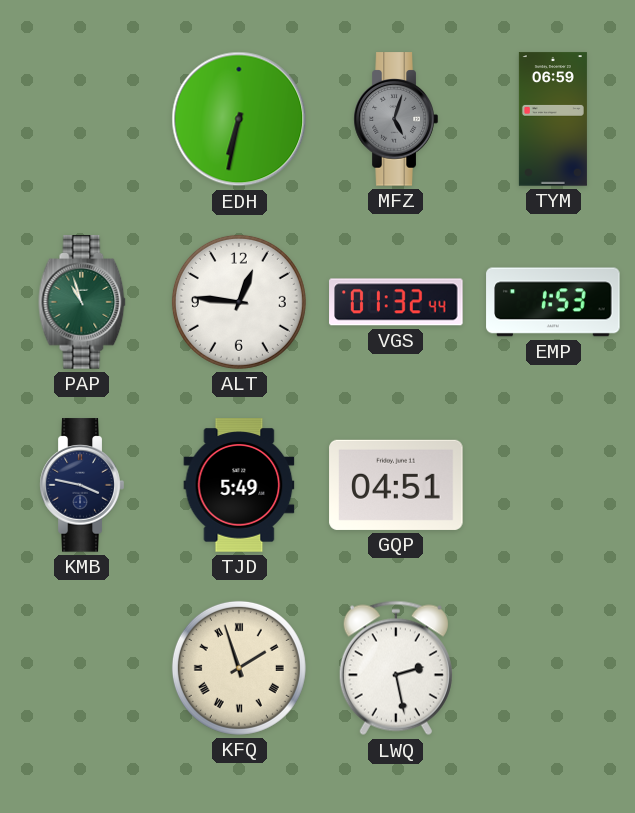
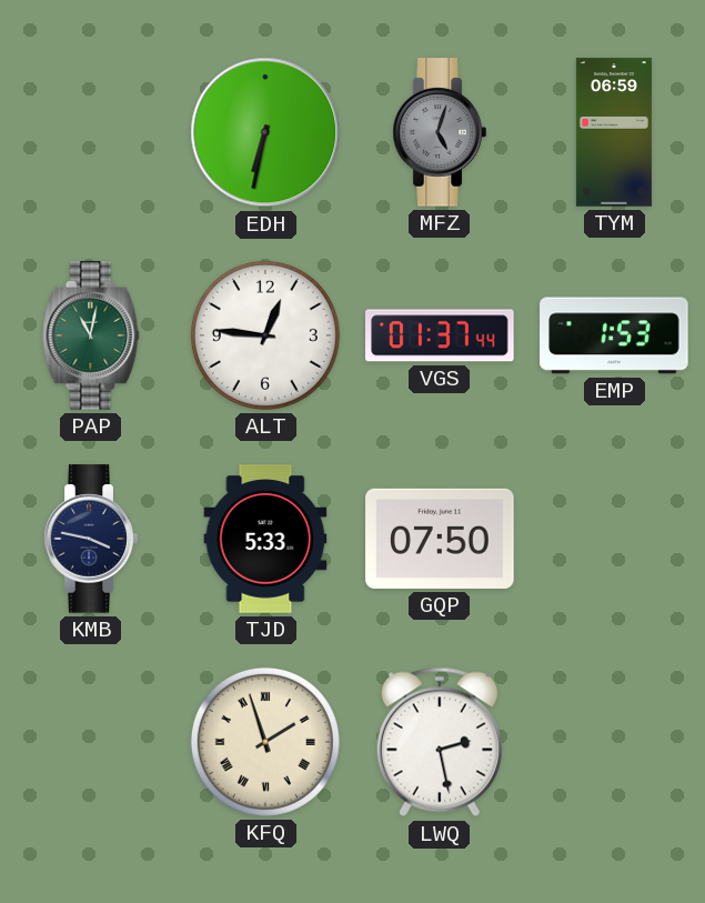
PAP: 10:57 -> 11:02 (91, 335)
VGS: 01:32 -> 01:37 (440, 335)
TJD: 5:49 -> 5:33 (265, 539)
GQP: 04:51 -> 07:50 (440, 539)
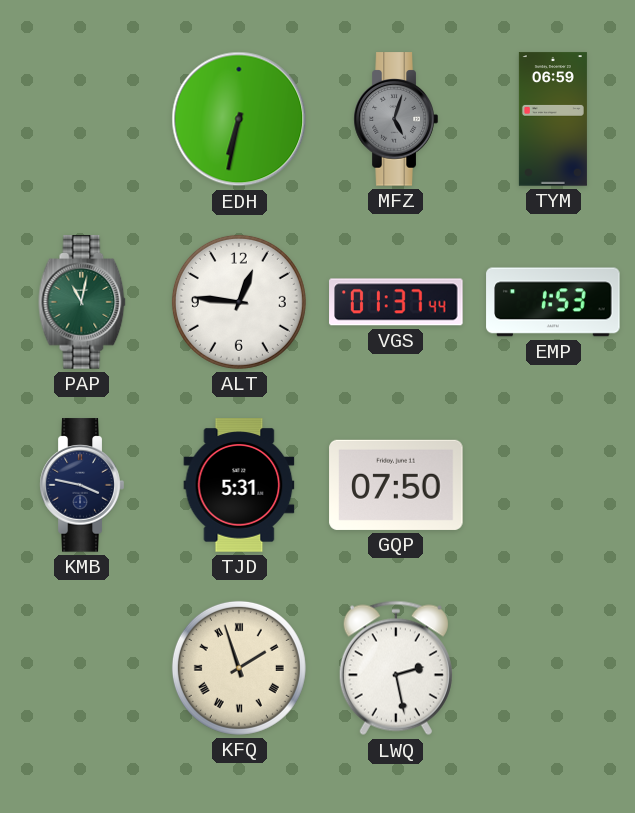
TJD: 5:33 -> 5:31 (239, 485)
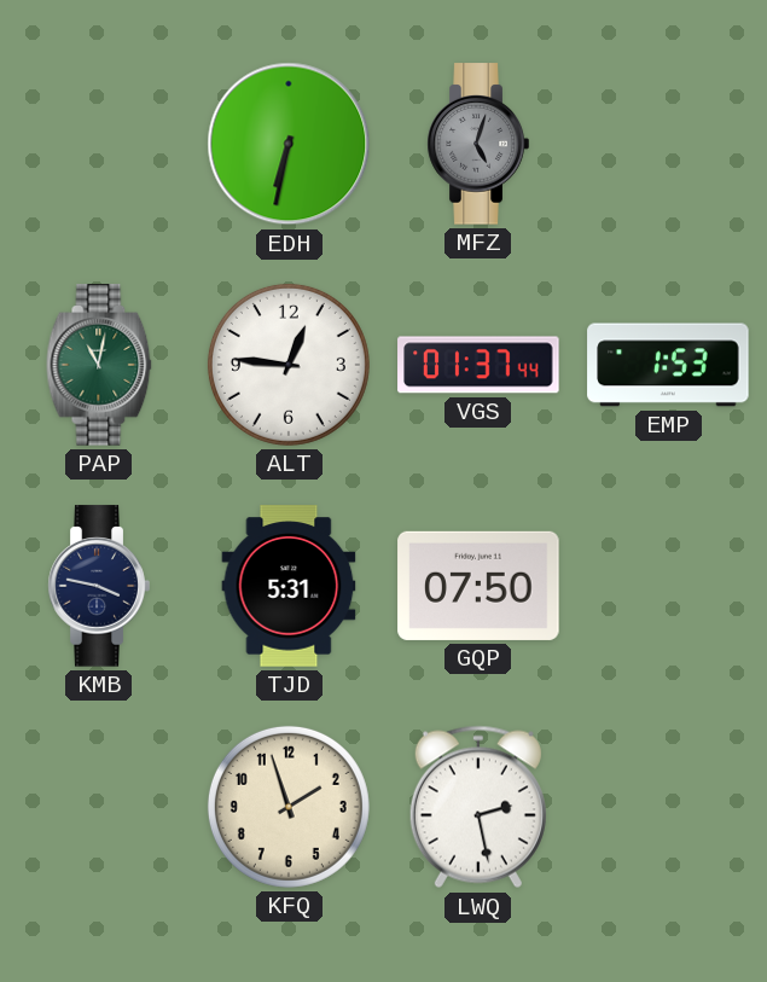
TYM: 06:59 -> none (553, 119)
KFQ numerals: Roman -> Arabic (289, 807)
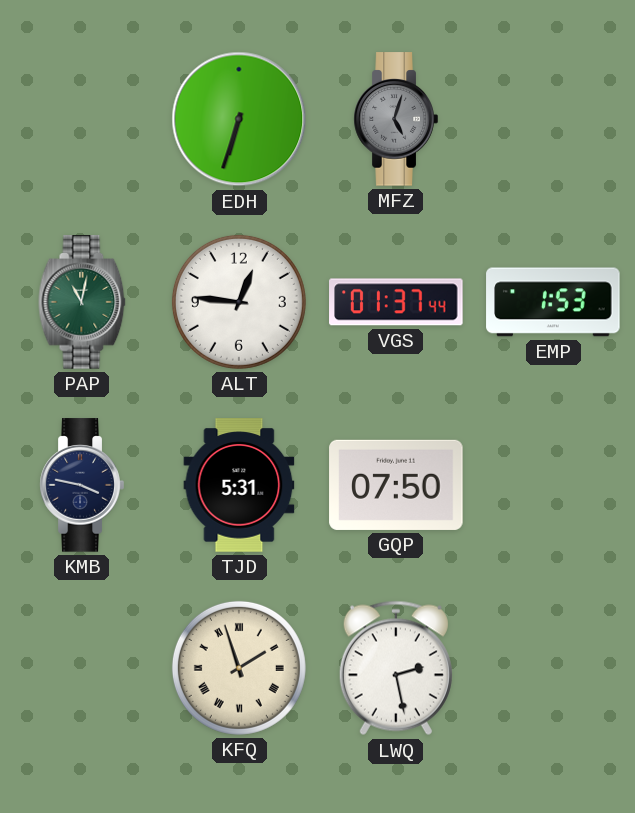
EDH: 6:32 -> 6:33 (239, 119)
KFQ numerals: Arabic -> Roman (239, 668)
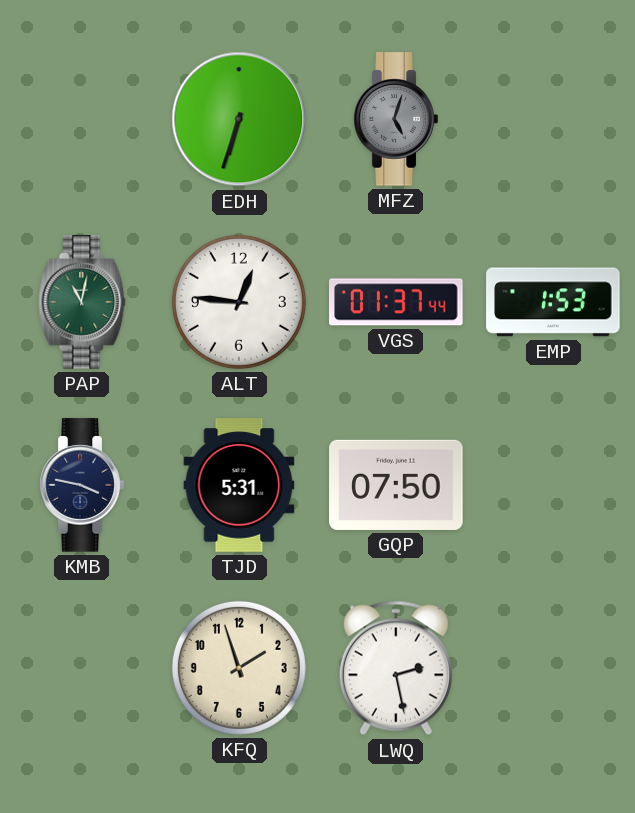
KFQ numerals: Roman -> Arabic (239, 668)
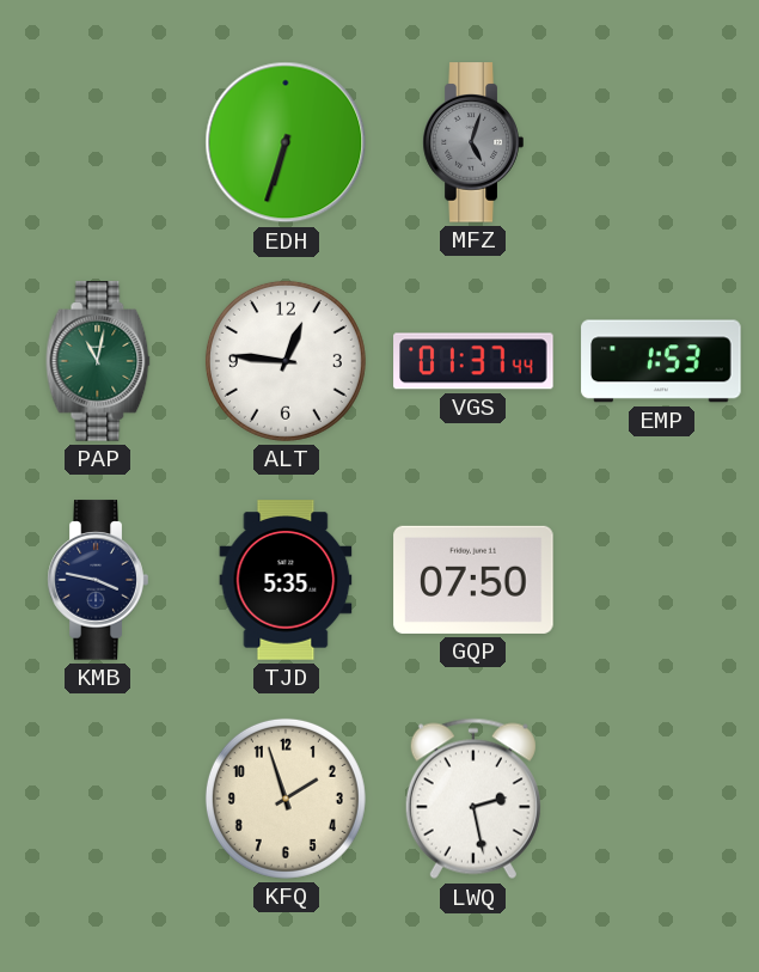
TJD: 5:31 -> 5:35 (286, 580)
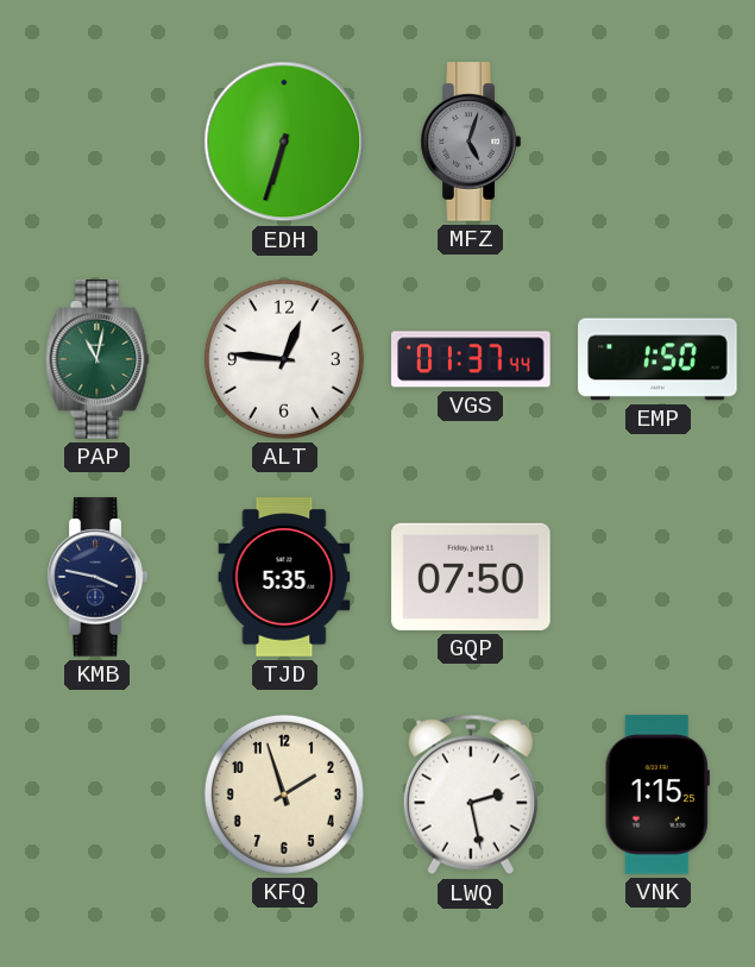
EMP: 1:53 -> 1:50 (658, 359)
VNK: none -> 1:15 (658, 795)
